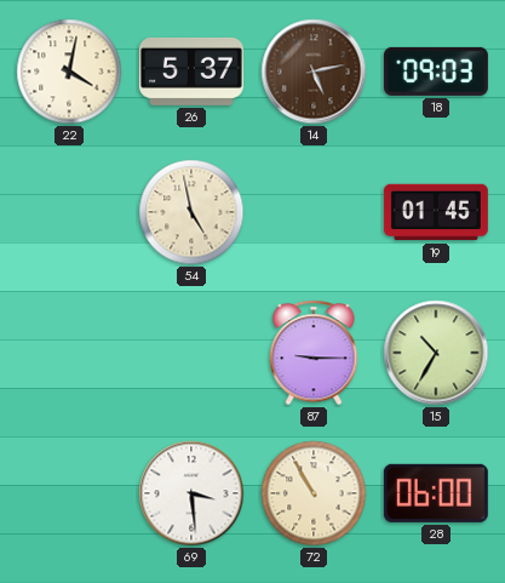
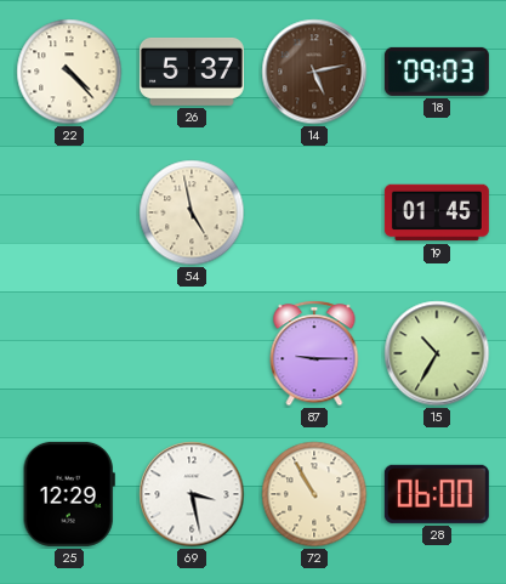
22: 4:02 -> 4:23 (69, 72)
25: none -> 12:29 (69, 494)
69: 3:29 -> 3:28 (192, 494)
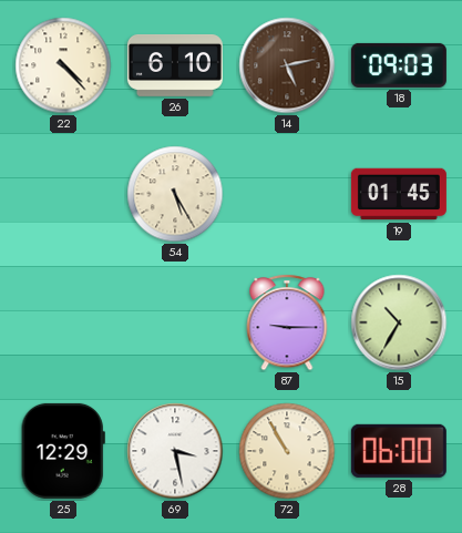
26: 5:37 -> 6:10 (175, 65)
54: 4:58 -> 5:25 (175, 194)
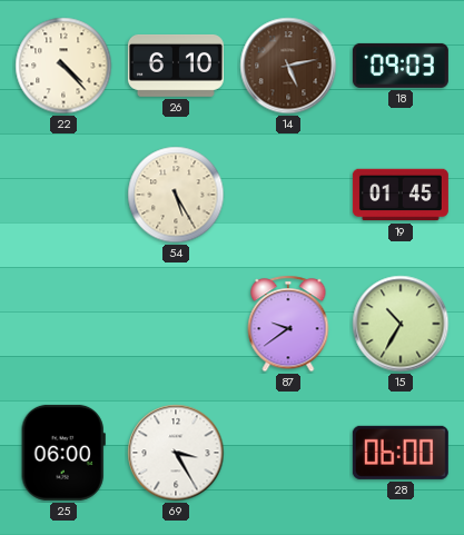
87: 9:15 -> 9:39 (288, 324)
25: 12:29 -> 06:00 (63, 453)
69: 3:28 -> 3:25 (176, 453)
72: 10:55 -> none (287, 451)
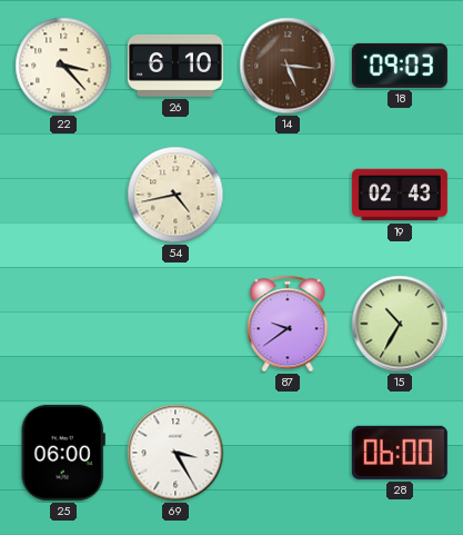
22: 4:23 -> 3:23 (63, 66)
14: 5:13 -> 5:16 (288, 66)
54: 5:25 -> 4:43 (175, 195)
19: 01:45 -> 02:43 (400, 195)
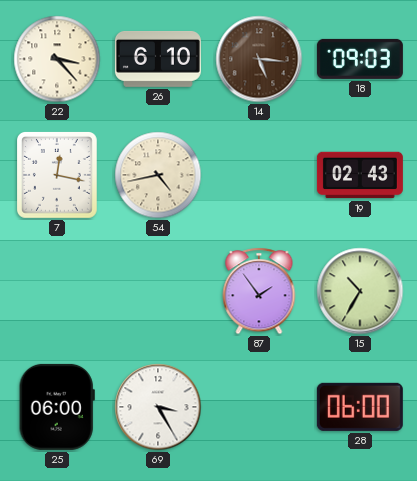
7: none -> 12:17 (58, 176)
87: 9:39 -> 1:54 (259, 291)
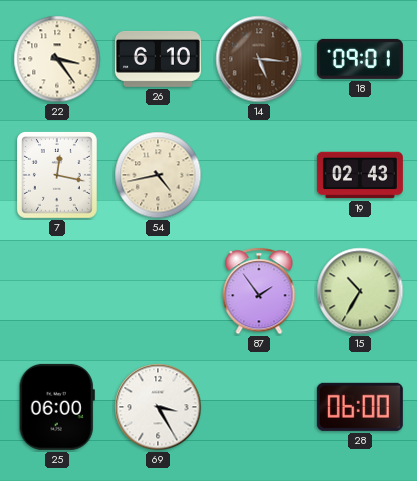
22: 3:23 -> 3:24 (57, 59)
18: 09:03 -> 09:01 (360, 59)
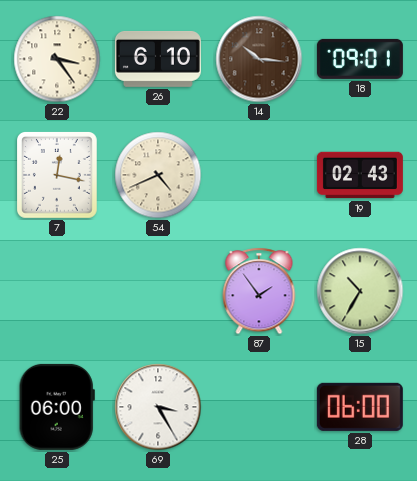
14: 5:16 -> 10:16 (259, 59)
54: 4:43 -> 4:41 (158, 175)
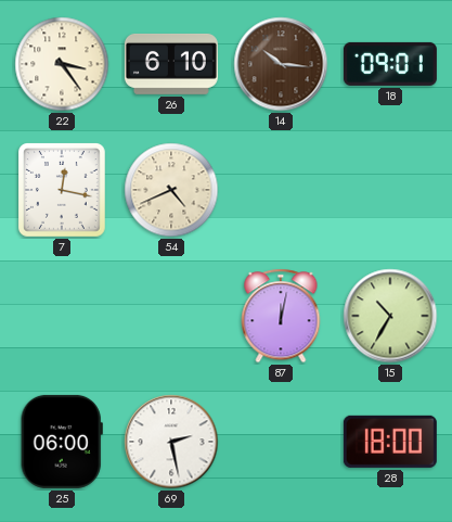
19: 02:43 -> none (360, 175)
87: 1:54 -> 12:02 (281, 316)
69: 3:25 -> 2:28 (171, 442)
28: 06:00 -> 18:00 (390, 442)
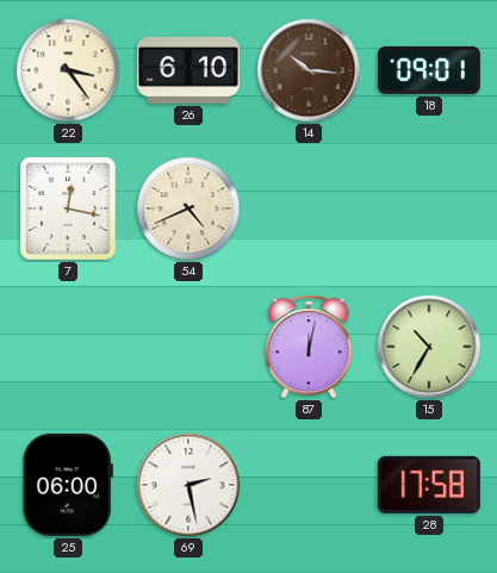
28: 18:00 -> 17:58 (429, 485)
